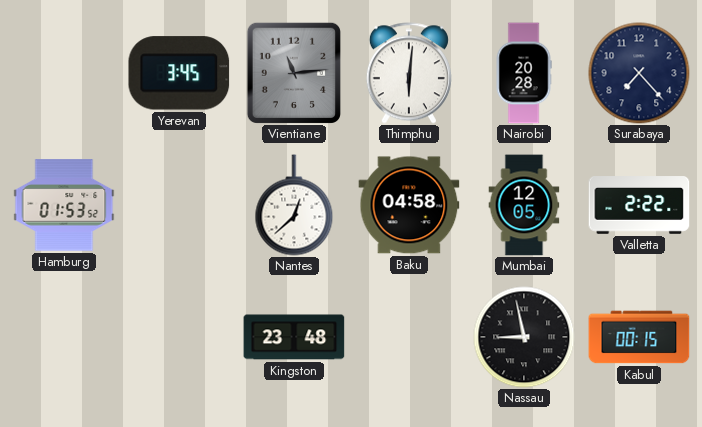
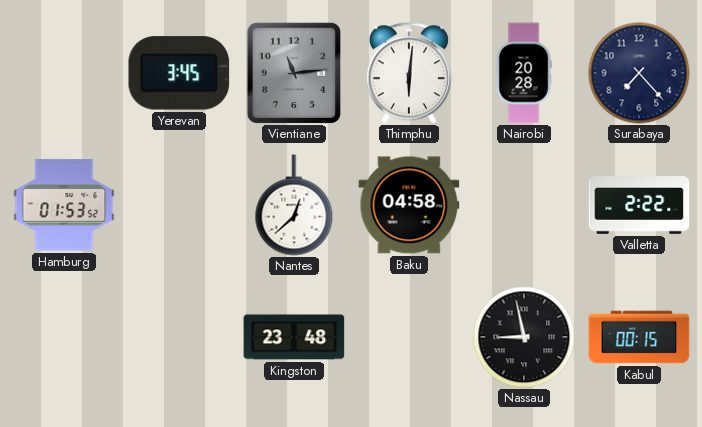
Mumbai: 12:05 -> none (524, 205)
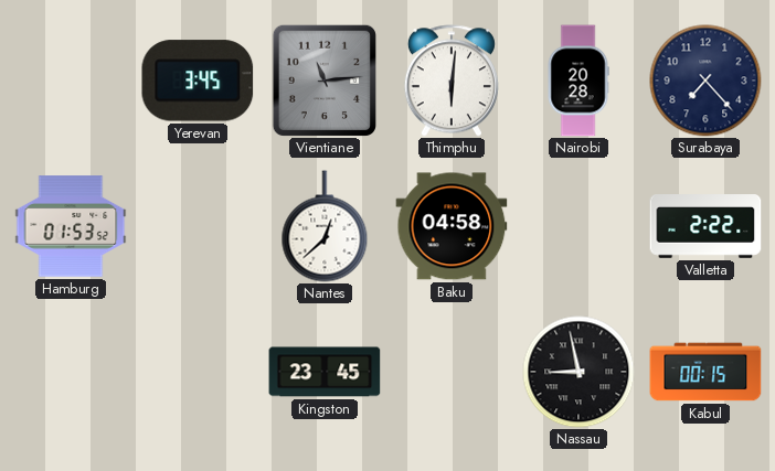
Kingston: 23:48 -> 23:45 (325, 372)
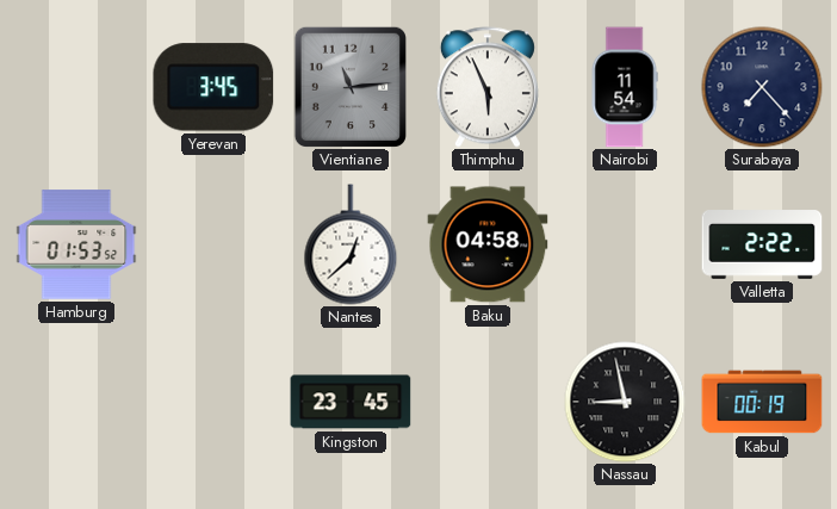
Thimphu: 6:01 -> 5:56 (488, 87)
Nairobi: 20:28 -> 11:54 (625, 87)
Kabul: 00:15 -> 00:19 (762, 402)
